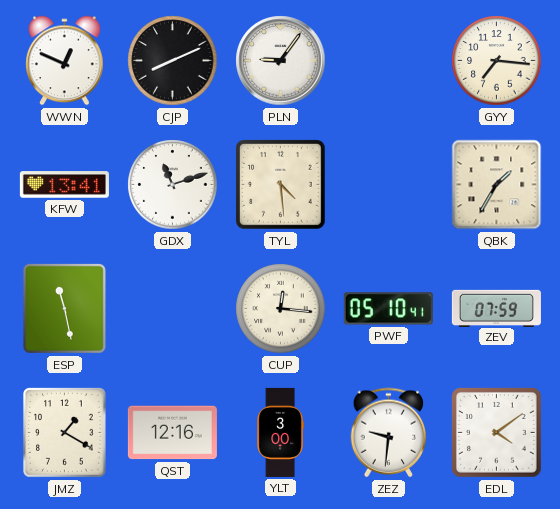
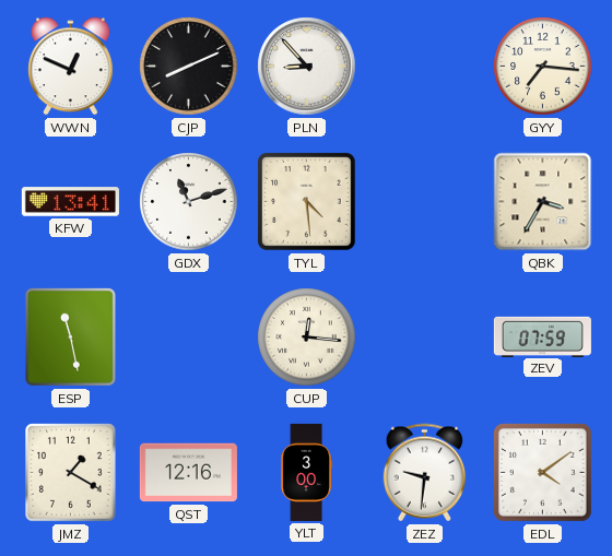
PLN: 9:06 -> 8:53 (307, 67)
QBK: 1:35 -> 3:35 (543, 202)
PWF: 05:10 -> none (388, 309)
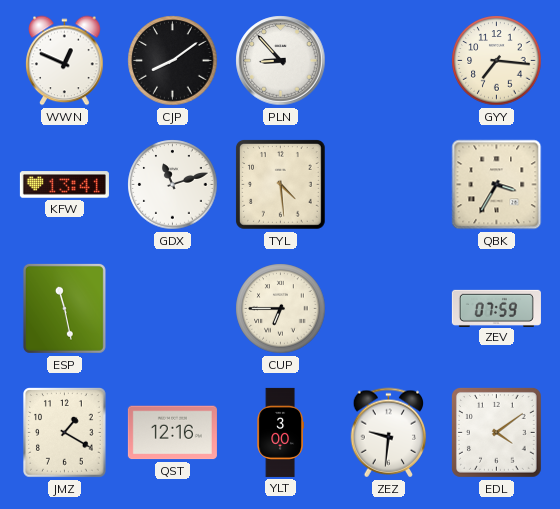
CJP: 8:11 -> 8:09 (173, 61)
CUP: 12:16 -> 6:45 (281, 309)
